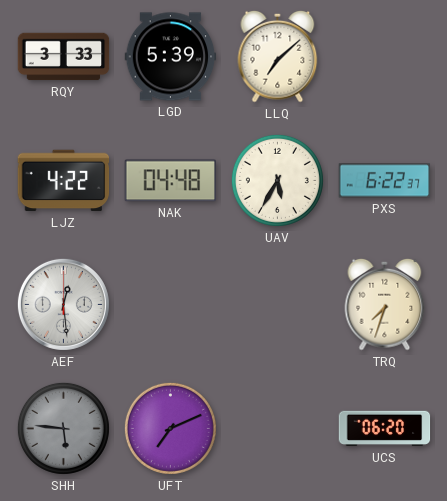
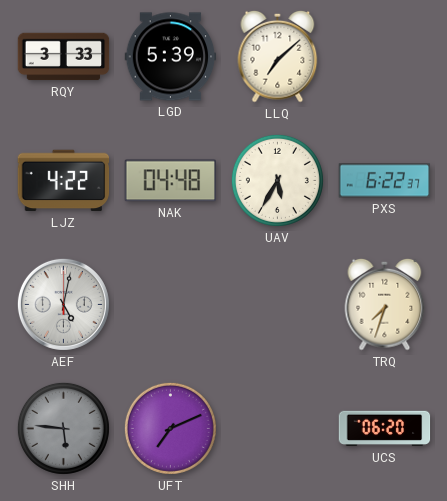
AEF: 12:29 -> 5:02 (63, 304)
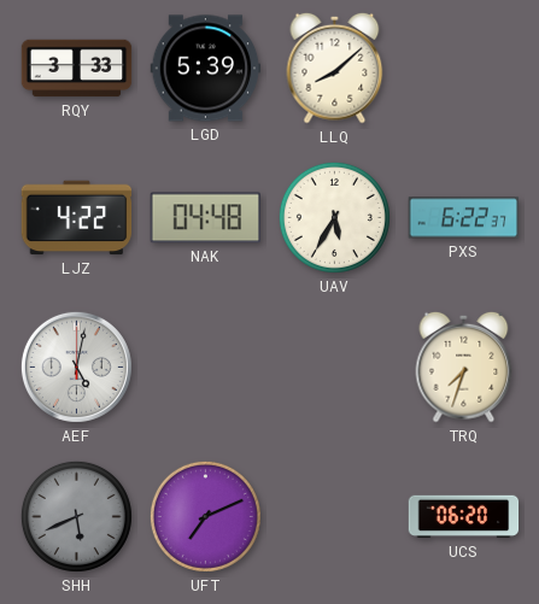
LLQ: 7:08 -> 8:08 (335, 68)
SHH: 5:46 -> 5:41 (76, 516)
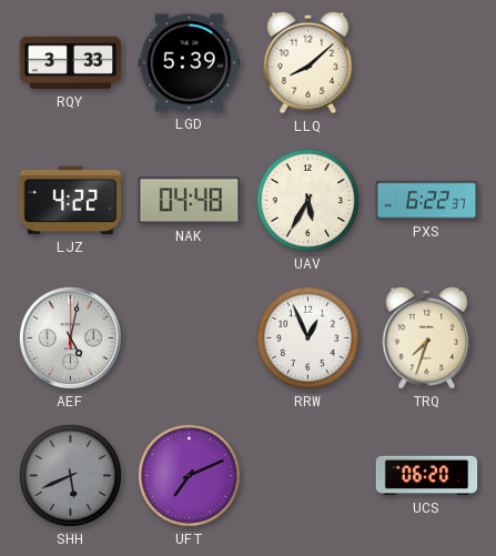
RRW: none -> 12:56 (307, 337)
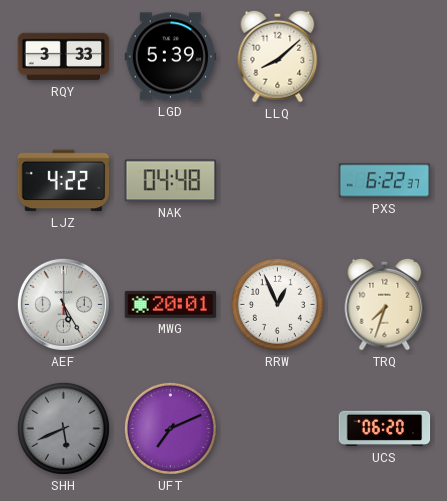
UAV: 5:35 -> none (307, 200)
AEF: 5:02 -> 5:25 (63, 304)
MWG: none -> 20:01 (171, 304)
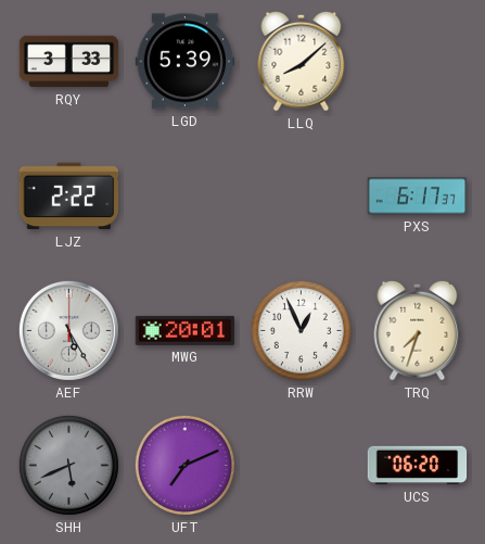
LJZ: 4:22 -> 2:22 (69, 197)
NAK: 04:48 -> none (170, 181)
PXS: 6:22 -> 6:17 (418, 197)
